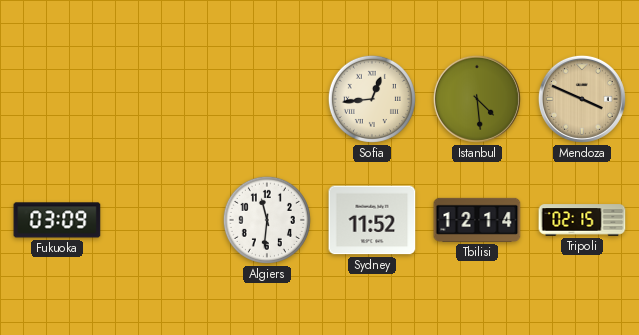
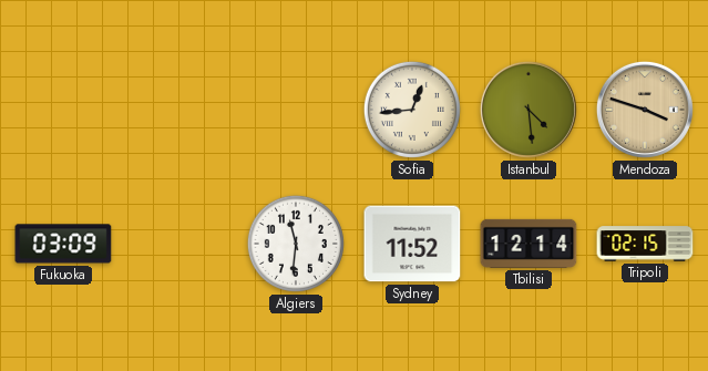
Mendoza: 3:49 -> 3:48 (645, 110)
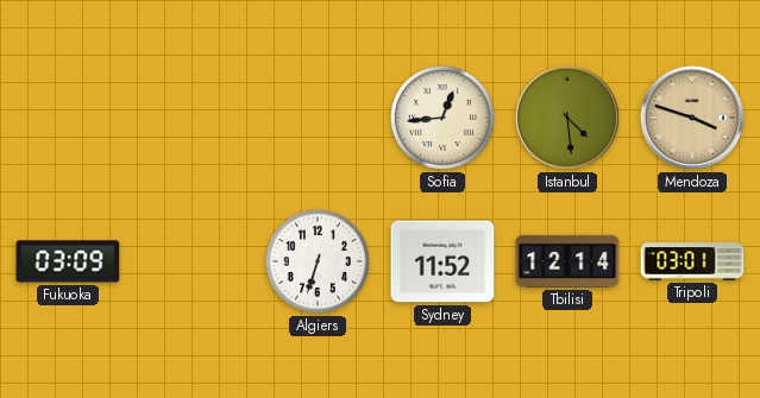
Algiers: 11:31 -> 6:33 (318, 261)
Tripoli: 02:15 -> 03:01 (692, 261)
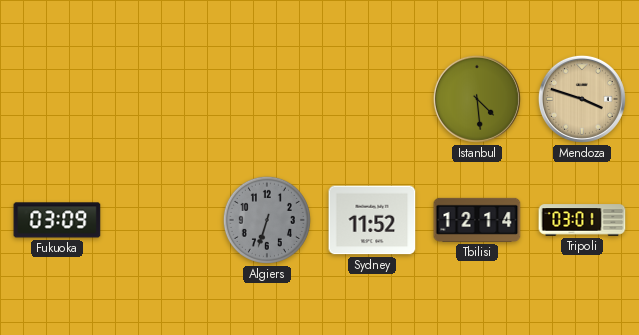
Sofia: 12:44 -> none (442, 118)
Algiers dial: white -> grey (267, 220)
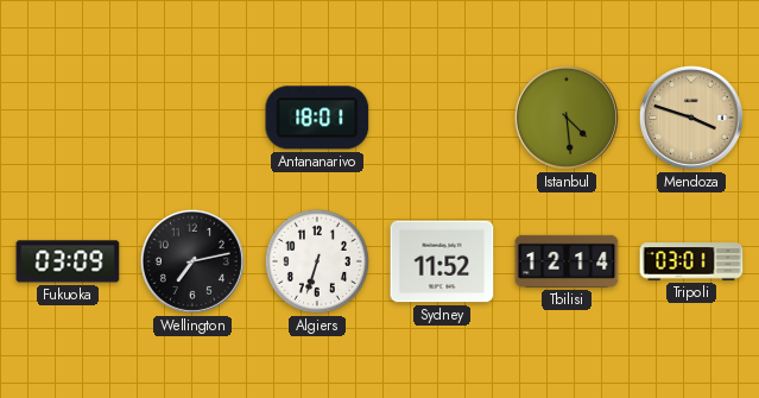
Antananarivo: none -> 18:01 (317, 118)
Wellington: none -> 7:13 (192, 261)
Algiers dial: grey -> white (317, 261)
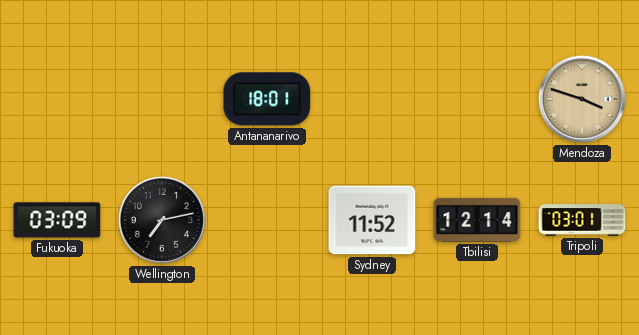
Istanbul: 4:29 -> none (567, 118)
Algiers: 6:33 -> none (317, 261)
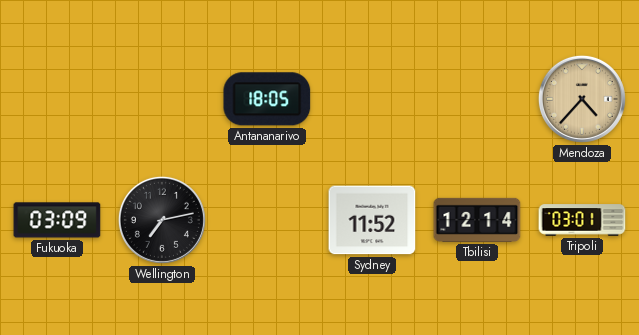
Antananarivo: 18:01 -> 18:05 (267, 99)
Mendoza: 3:48 -> 4:37 (582, 99)
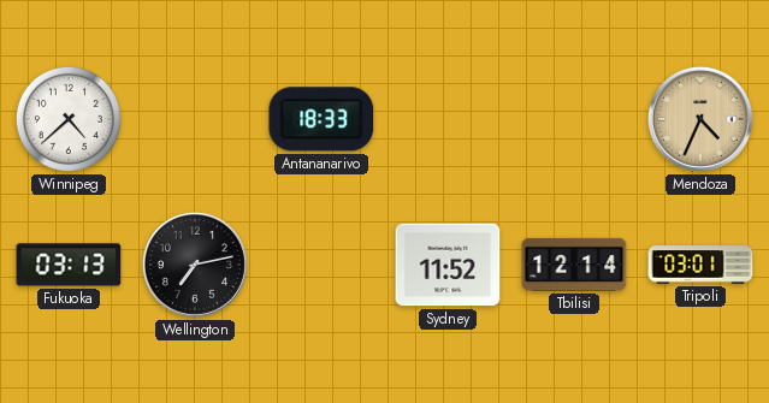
Winnipeg: none -> 4:38 (69, 119)
Antananarivo: 18:05 -> 18:33 (321, 119)
Mendoza: 4:37 -> 4:34 (700, 119)
Fukuoka: 03:09 -> 03:13 (69, 265)
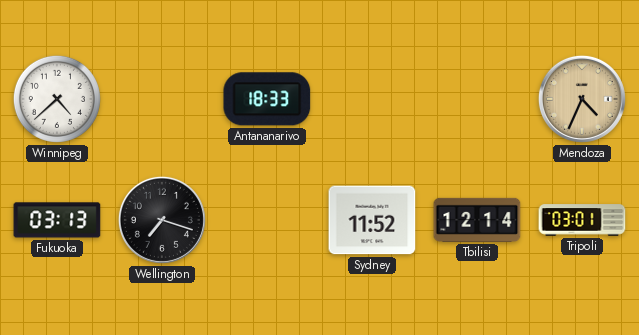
Wellington: 7:13 -> 7:18 (162, 220)
